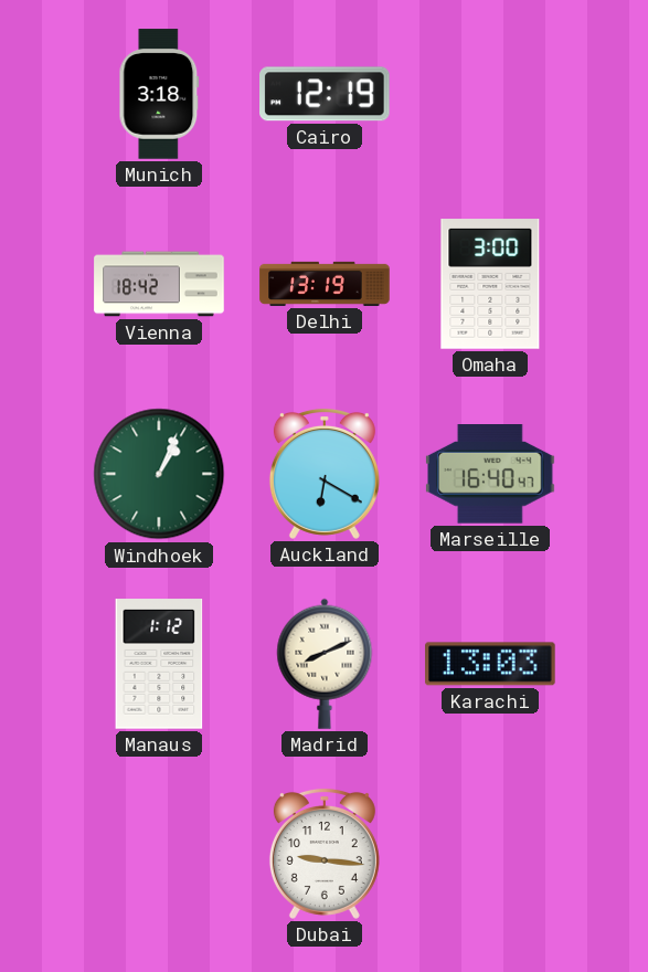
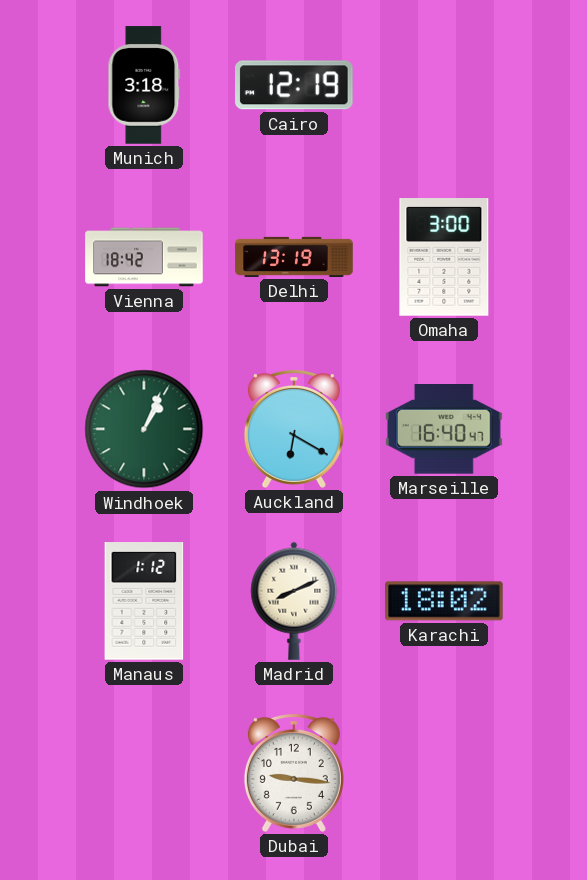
Karachi: 13:03 -> 18:02 (444, 601)
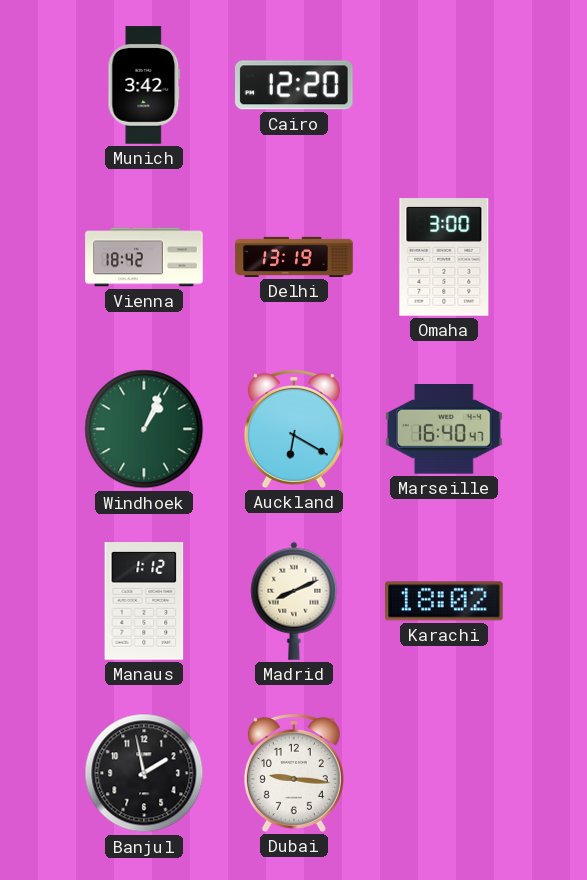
Munich: 3:18 -> 3:42 (144, 85)
Cairo: 12:19 -> 12:20 (295, 85)
Banjul: none -> 1:58 (144, 773)
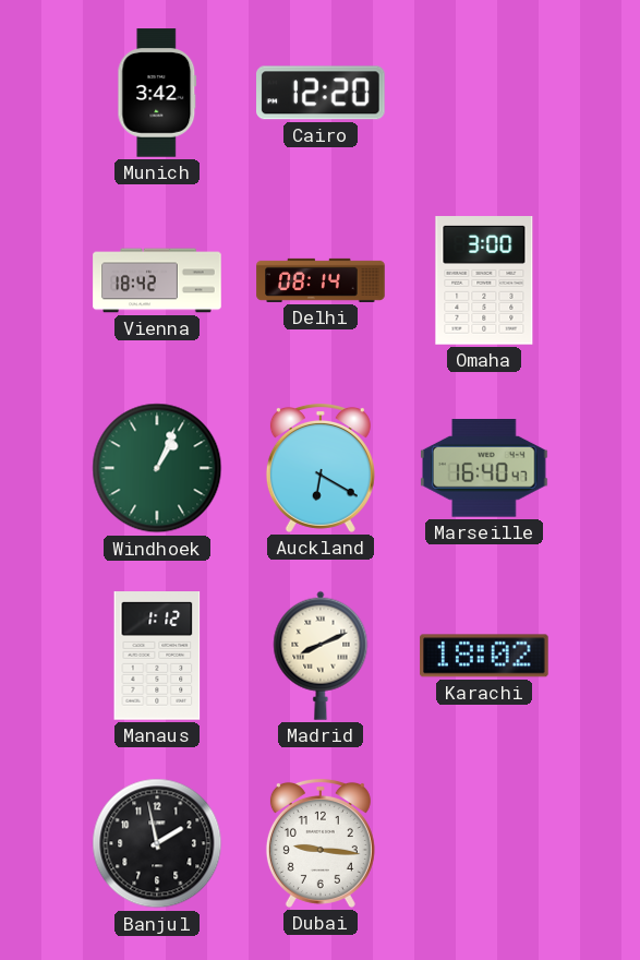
Delhi: 13:19 -> 08:14 (321, 280)
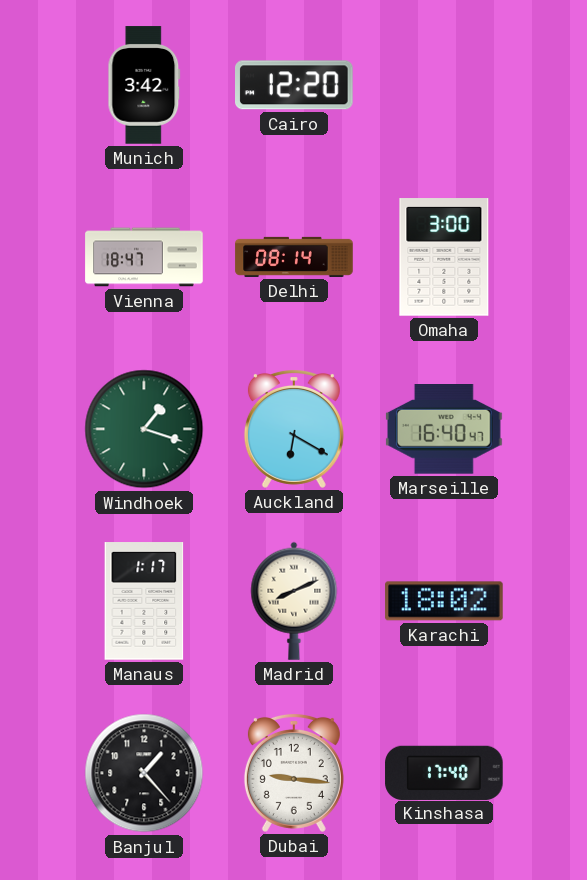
Vienna: 18:42 -> 18:47 (144, 257)
Windhoek: 1:04 -> 1:18 (144, 429)
Manaus: 1:12 -> 1:17 (144, 601)
Banjul: 1:58 -> 1:23 (144, 773)
Kinshasa: none -> 17:40 (444, 772)
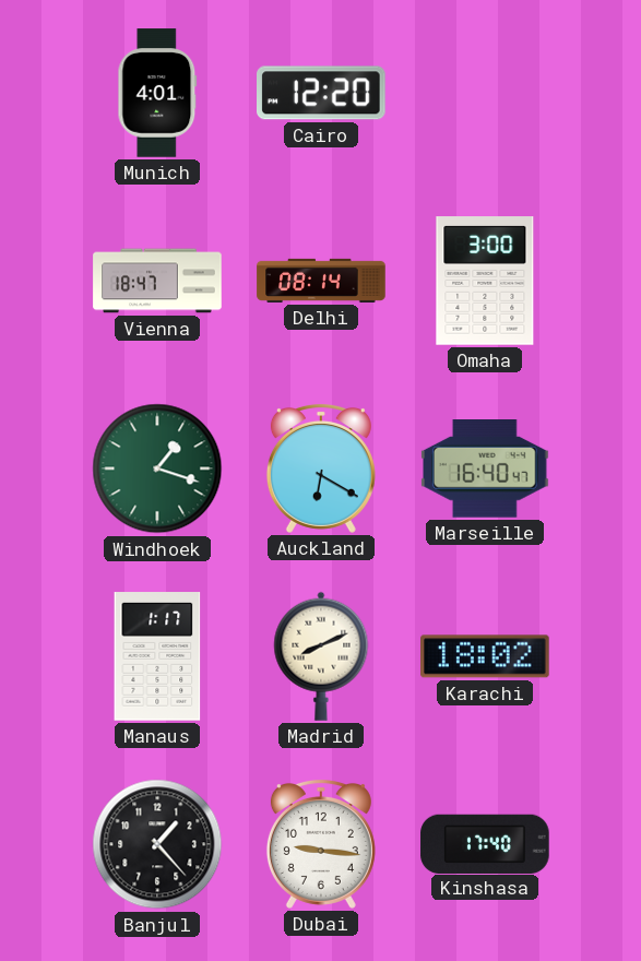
Munich: 3:42 -> 4:01 (157, 93)
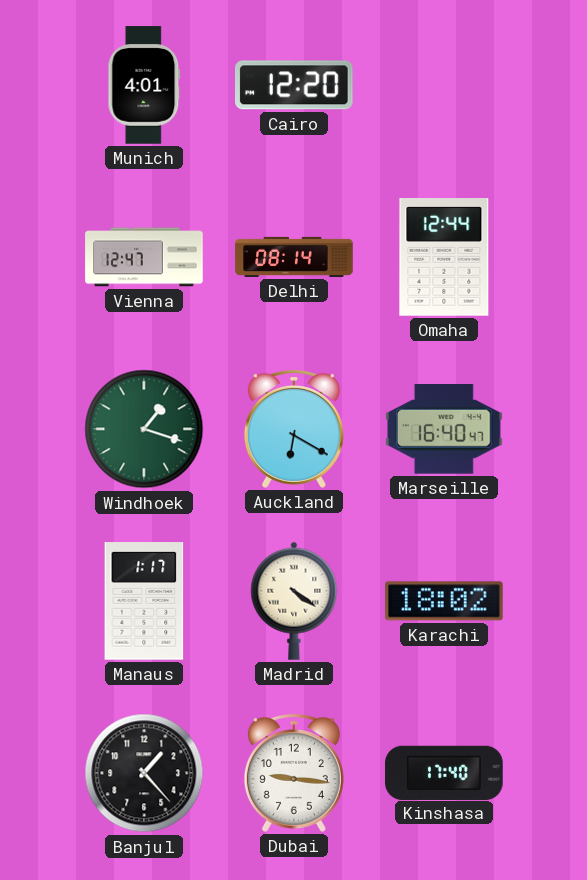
Vienna: 18:47 -> 12:47 (144, 257)
Omaha: 3:00 -> 12:44 (444, 257)
Madrid: 8:11 -> 4:21 (294, 601)
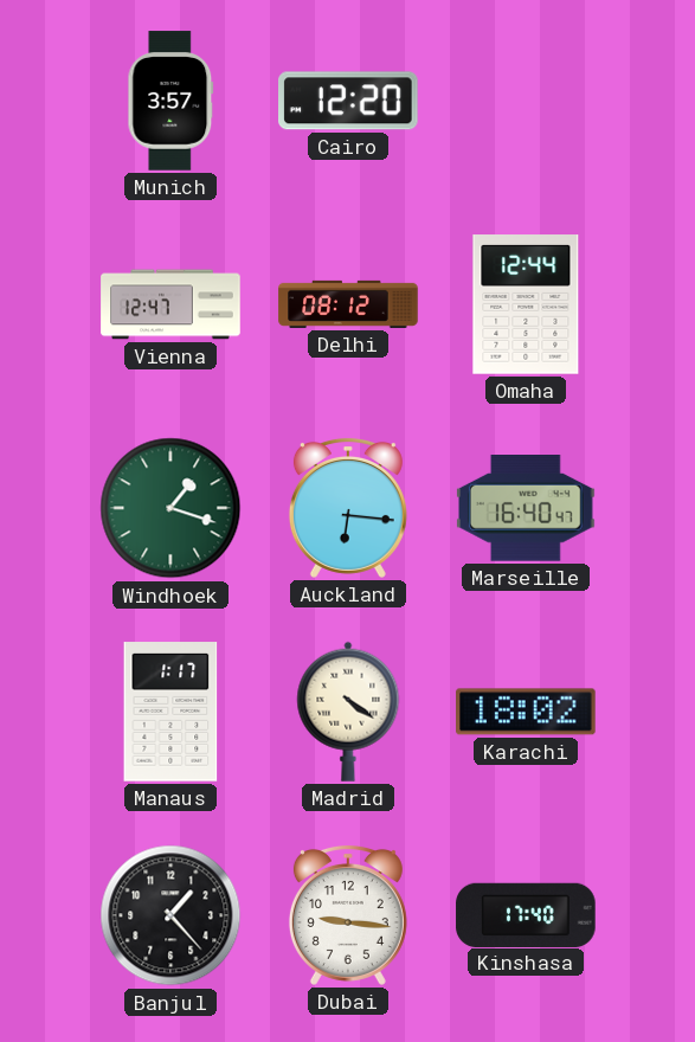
Munich: 4:01 -> 3:57 (170, 101)
Delhi: 08:14 -> 08:12 (348, 304)
Auckland: 6:20 -> 6:16 (348, 508)
